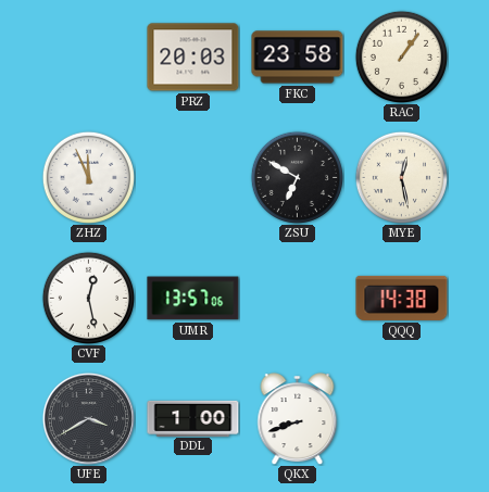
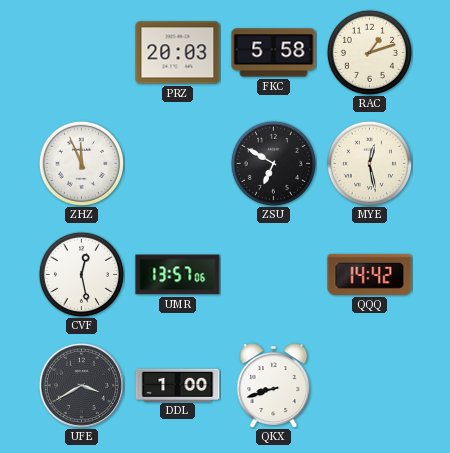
FKC: 23:58 -> 5:58 (274, 53)
RAC: 1:06 -> 1:12 (369, 52)
QQQ: 14:38 -> 14:42 (370, 274)
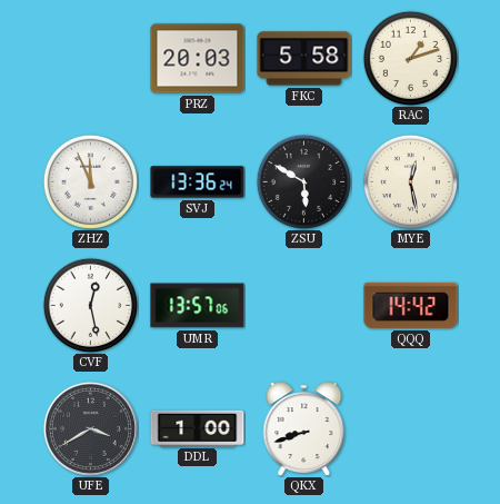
SVJ: none -> 13:36 (198, 182)
ZSU: 6:50 -> 5:50 (303, 181)
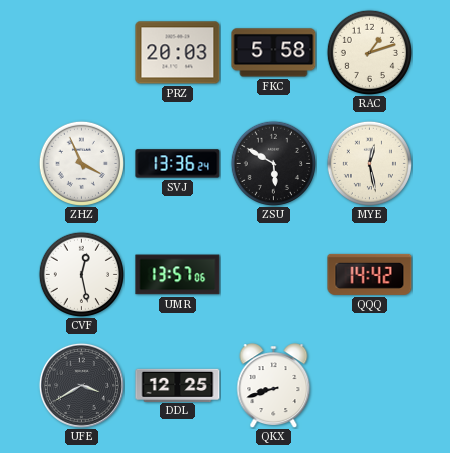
ZHZ: 11:56 -> 3:56 (81, 163)
DDL: 1:00 -> 12:25 (178, 385)
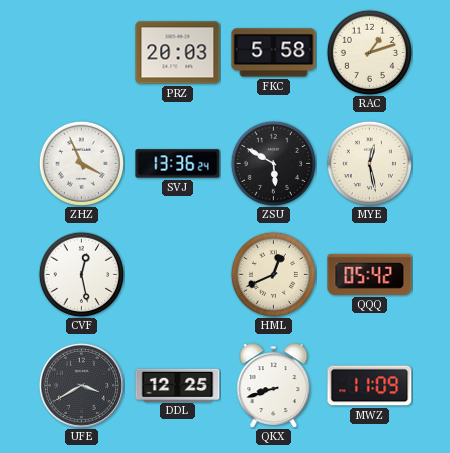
UMR: 13:57 -> none (178, 275)
HML: none -> 12:41 (273, 274)
QQQ: 14:42 -> 05:42 (370, 274)
MWZ: none -> 11:09 (370, 386)
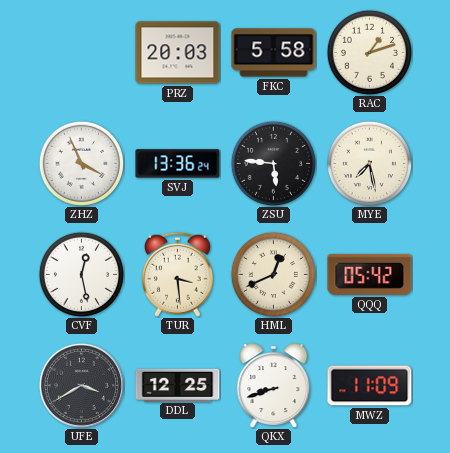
ZSU: 5:50 -> 5:46 (273, 163)
MYE: 12:28 -> 7:28 (369, 163)
TUR: none -> 3:29 (177, 274)
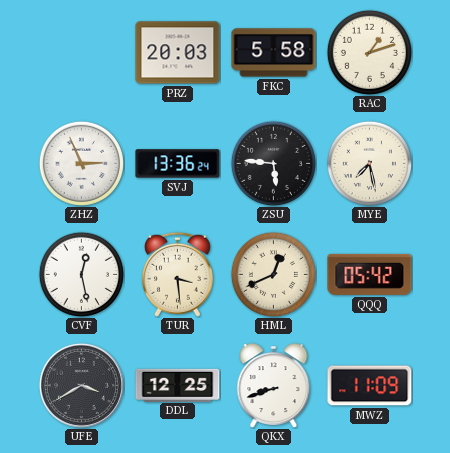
ZHZ: 3:56 -> 2:56 (81, 163)
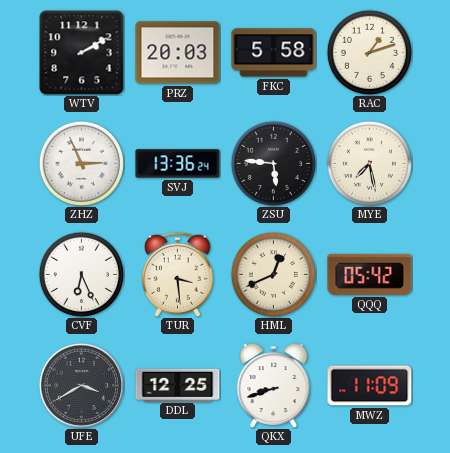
WTV: none -> 2:10 (82, 53)
CVF: 12:28 -> 6:26 (81, 274)
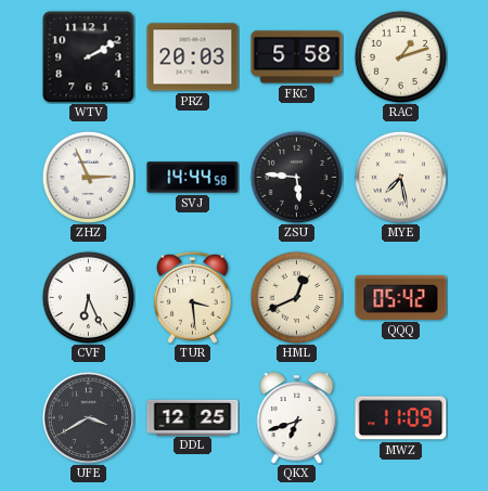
SVJ: 13:36 -> 14:44 (193, 178)
QKX: 8:42 -> 6:42 (297, 418)
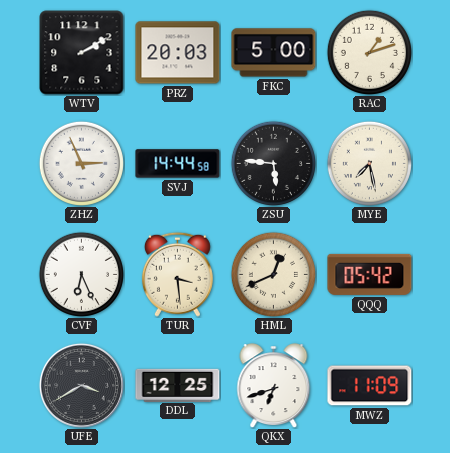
FKC: 5:58 -> 5:00 (274, 53)
